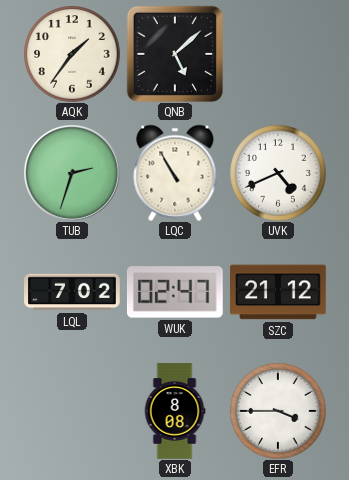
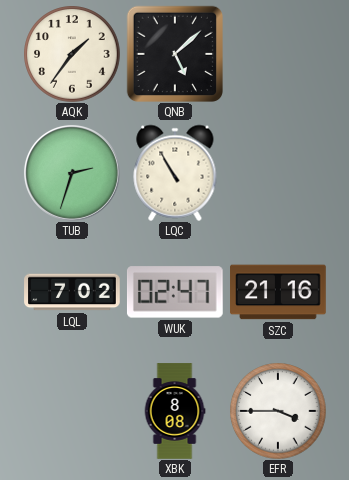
UVK: 4:41 -> none (278, 173)
SZC: 21:12 -> 21:16 (278, 292)
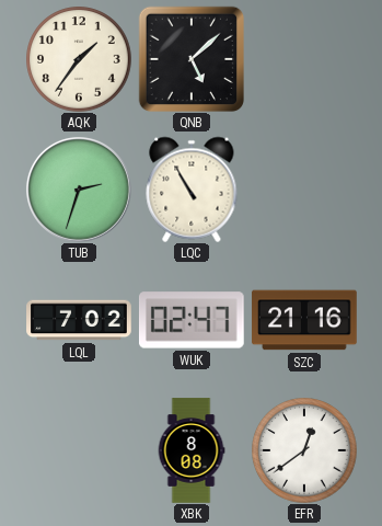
EFR: 3:45 -> 12:39 (304, 450)
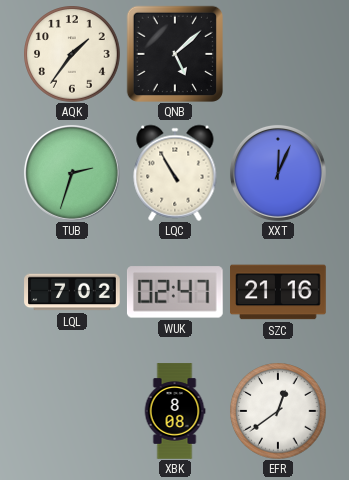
XXT: none -> 12:04 (278, 173)
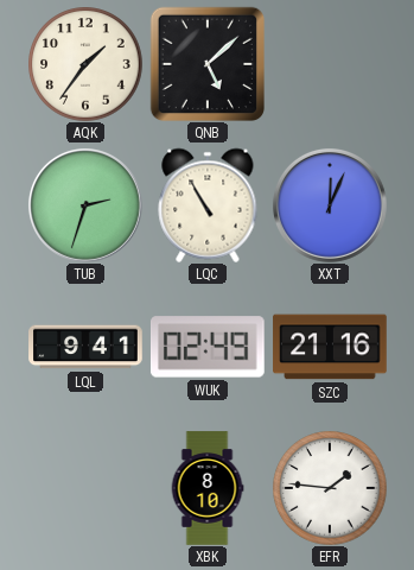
LQL: 7:02 -> 9:41 (85, 347)
WUK: 02:47 -> 02:49 (208, 347)
XBK: 8:08 -> 8:10 (208, 488)
EFR: 12:39 -> 1:46 (330, 488)
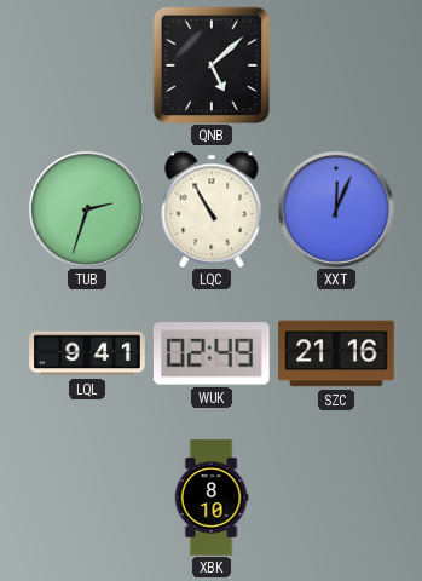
AQK: 1:36 -> none (85, 64)
EFR: 1:46 -> none (330, 488)
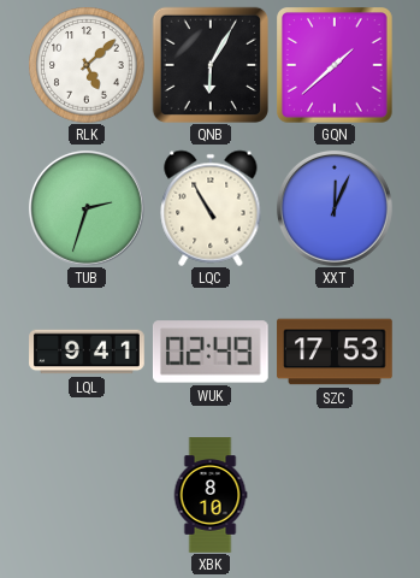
RLK: none -> 5:08 (87, 65)
QNB: 5:08 -> 6:05 (209, 64)
GQN: none -> 1:38 (336, 66)
SZC: 21:16 -> 17:53 (335, 352)
